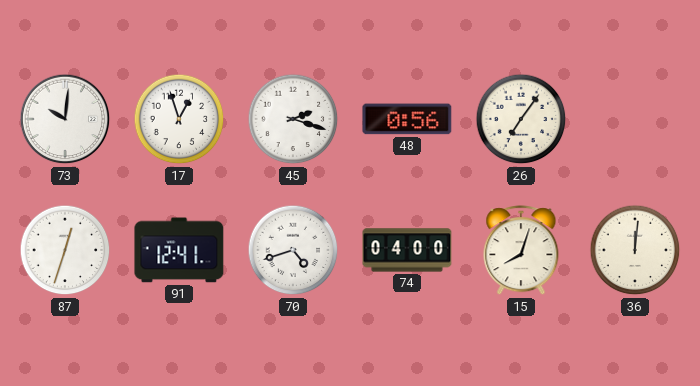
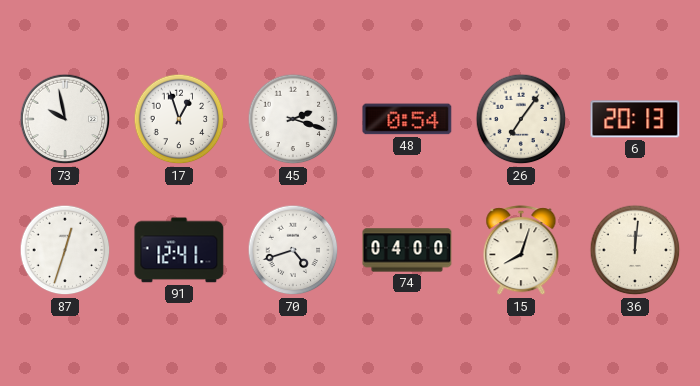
73: 10:01 -> 9:58 (65, 119)
48: 0:56 -> 0:54 (407, 119)
6: none -> 20:13 (635, 119)
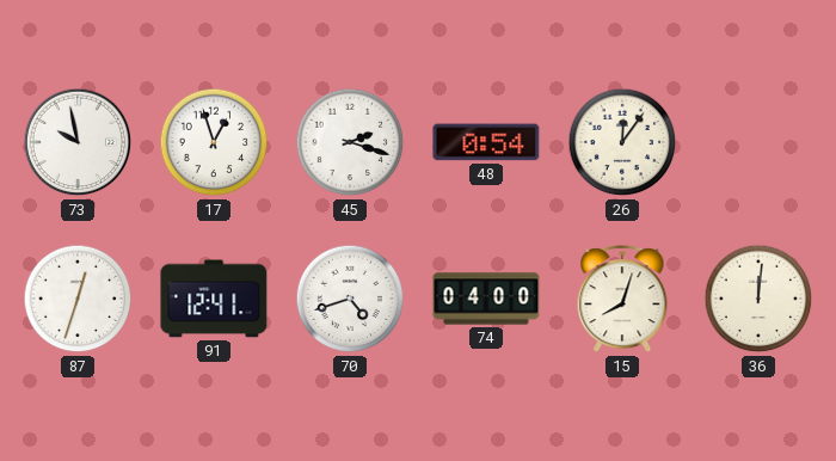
26: 7:06 -> 12:06 (622, 142)
6: 20:13 -> none (635, 119)
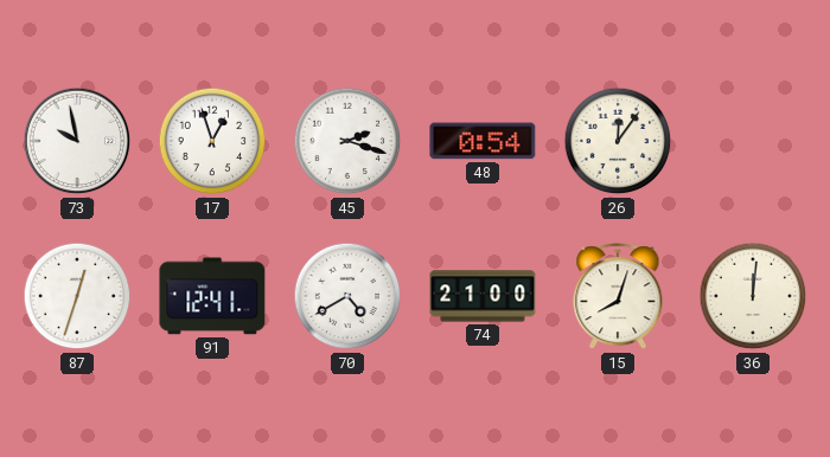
70: 4:42 -> 4:40 (347, 296)
74: 04:00 -> 21:00 (483, 296)
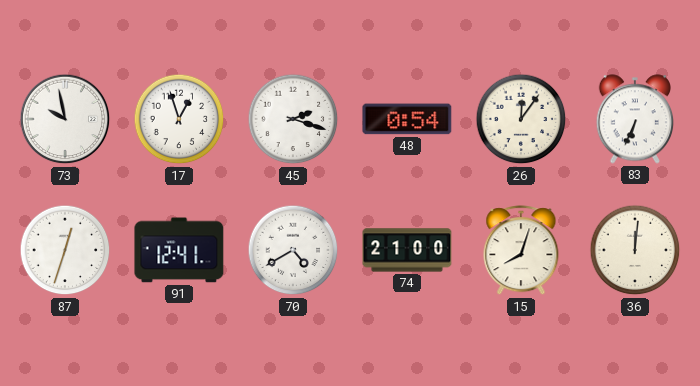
83: none -> 6:34 (634, 119)
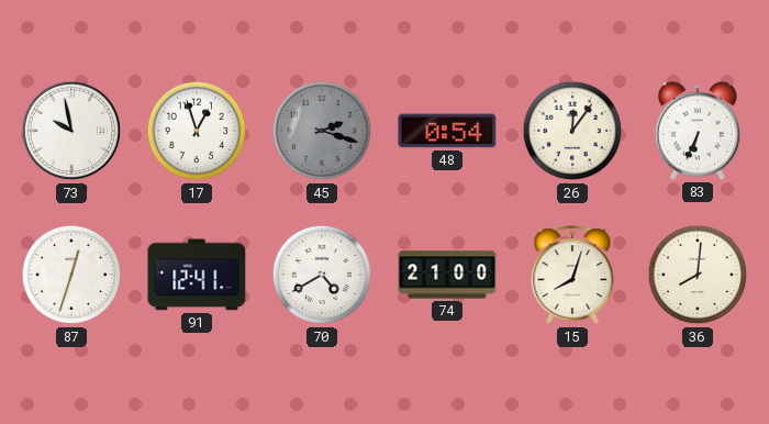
45 dial: white -> grey (322, 131)
36: 12:01 -> 8:01 (698, 275)
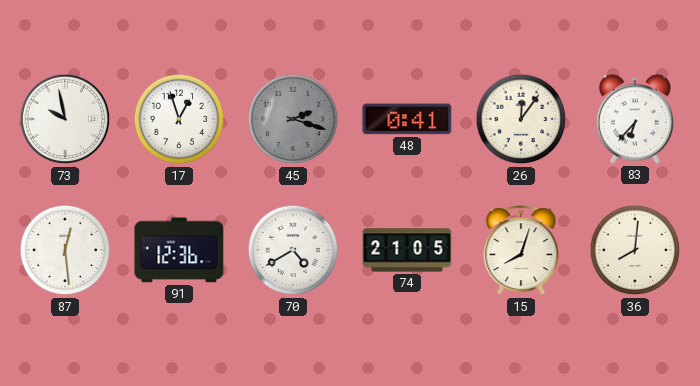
48: 0:54 -> 0:41 (407, 119)
83: 6:34 -> 6:37 (634, 119)
87: 12:33 -> 12:29 (65, 250)
91: 12:41 -> 12:36 (179, 250)
74: 21:00 -> 21:05 (407, 250)
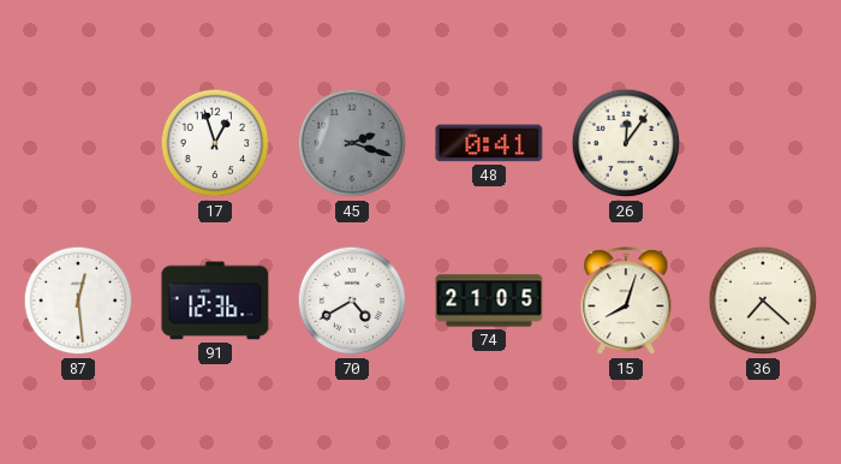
73: 9:58 -> none (65, 119)
83: 6:37 -> none (634, 119)
36: 8:01 -> 7:22 (763, 301)
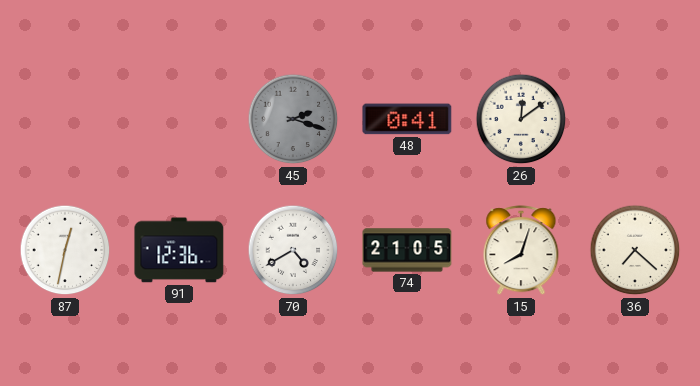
17: 12:57 -> none (215, 143)
26: 12:06 -> 12:09 (521, 119)
87: 12:29 -> 12:32 (65, 250)
